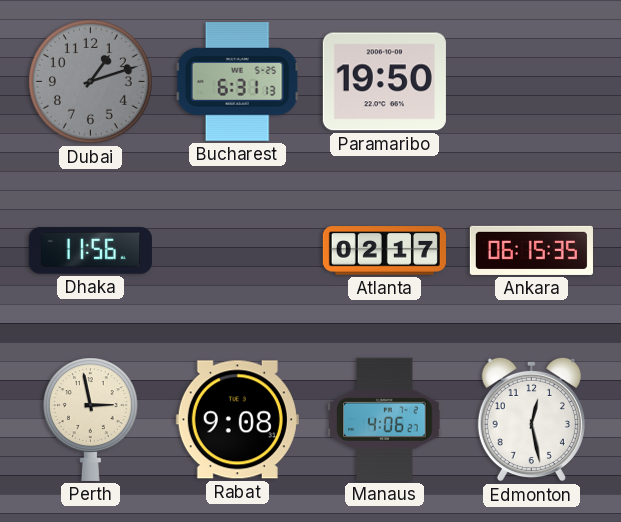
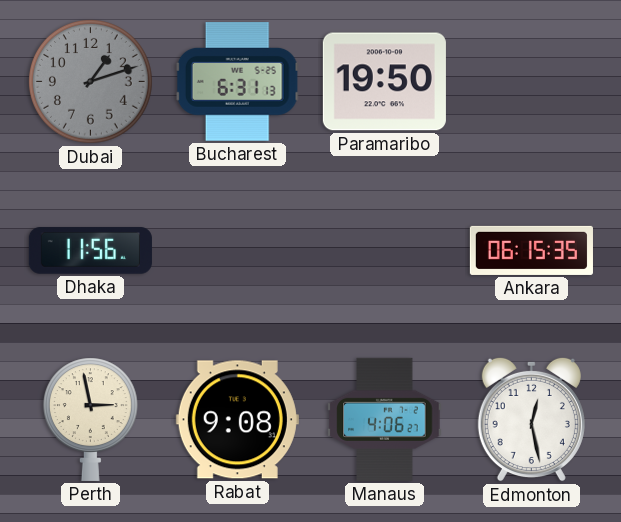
Atlanta: 02:17 -> none (384, 251)
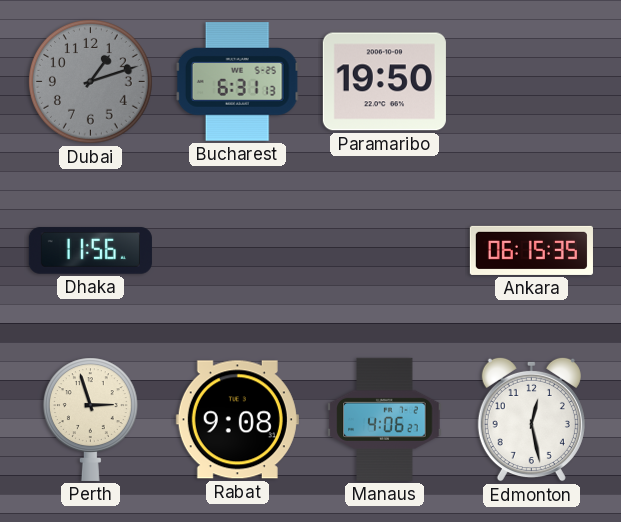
Perth: 2:58 -> 2:57 (90, 419)
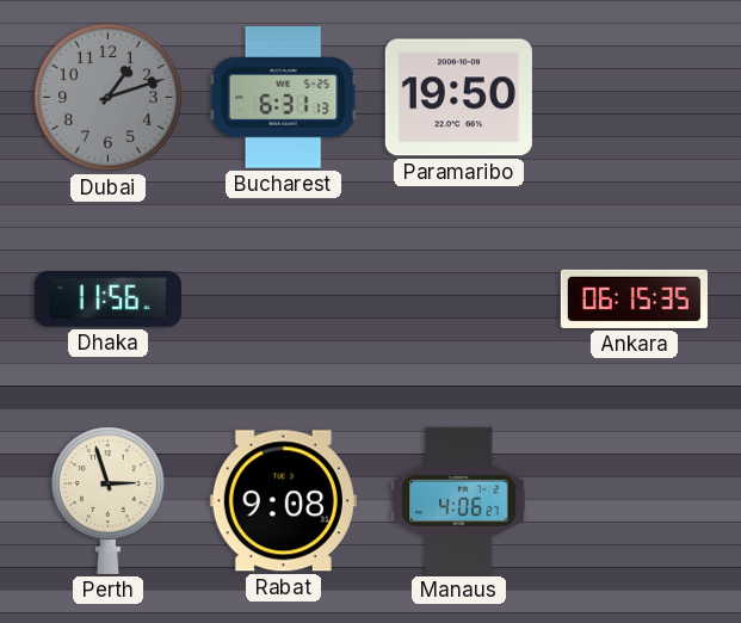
Edmonton: 12:28 -> none (531, 419)
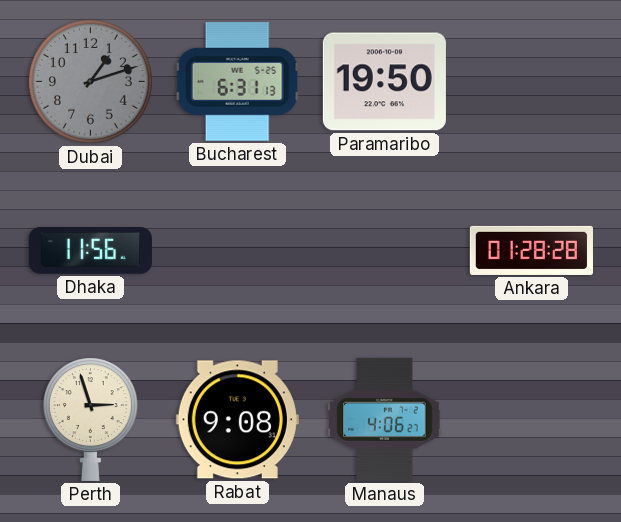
Ankara: 06:15 -> 01:28 (531, 250)
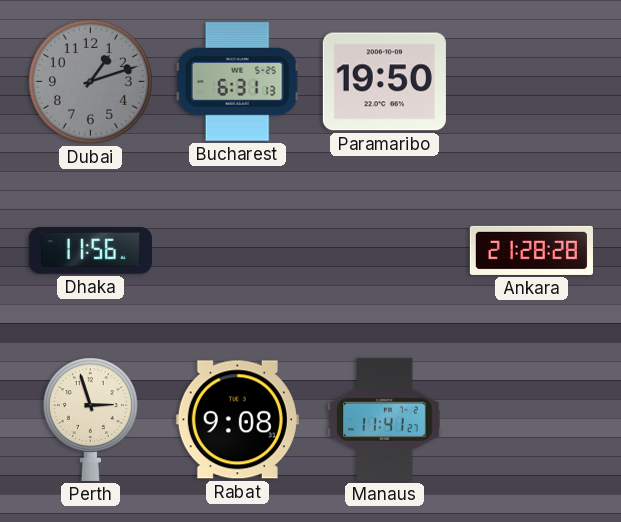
Ankara: 01:28 -> 21:28 (531, 250)
Manaus: 4:06 -> 11:41 (385, 419)
